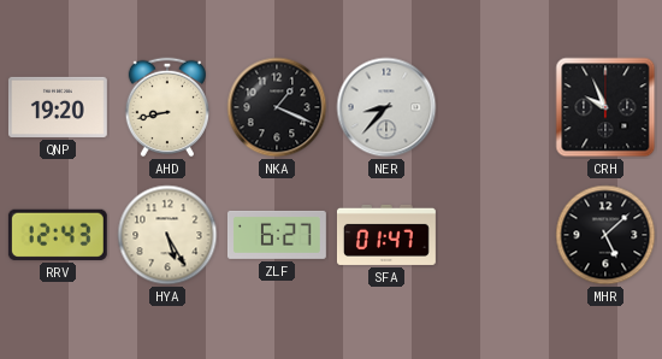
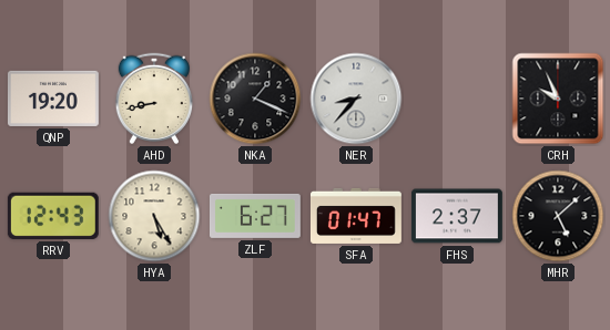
FHS: none -> 2:37 (457, 216)
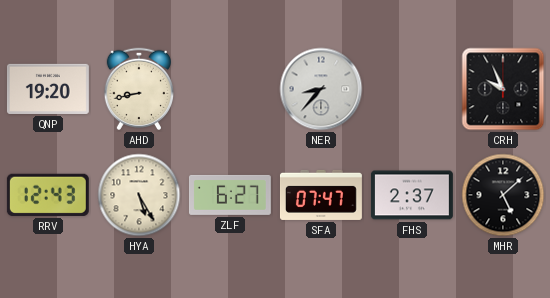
NKA: 1:19 -> none (255, 99)
SFA: 01:47 -> 07:47 (321, 195)
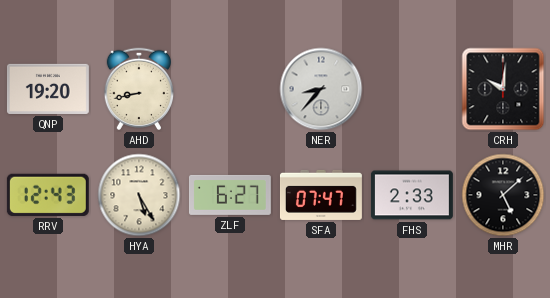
CRH: 9:56 -> 10:01 (503, 89)
FHS: 2:37 -> 2:33 (412, 195)
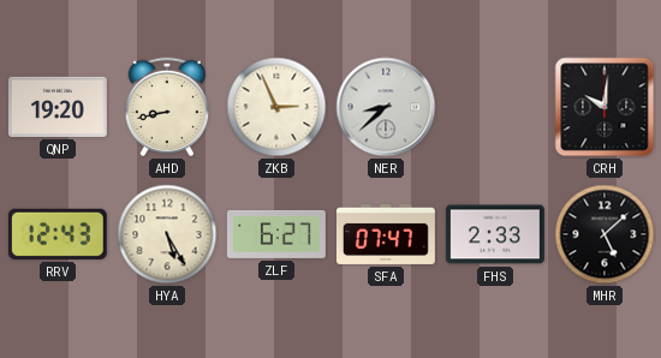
ZKB: none -> 2:56 (276, 107)
NER: 8:37 -> 8:38 (386, 107)
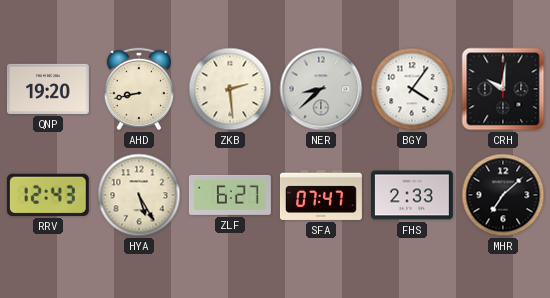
ZKB: 2:56 -> 2:29 (230, 89)
BGY: none -> 4:06 (412, 89)
MHR: 5:08 -> 7:08 (503, 195)
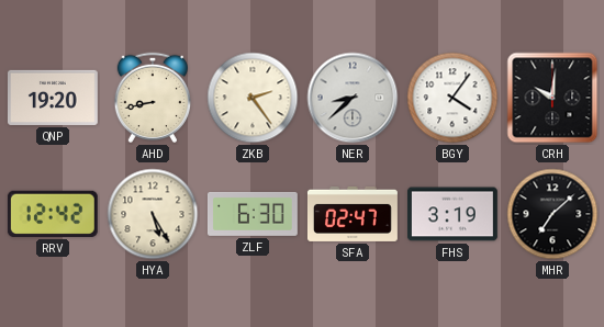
ZKB: 2:29 -> 2:24 (253, 98)
RRV: 12:43 -> 12:42 (53, 214)
ZLF: 6:27 -> 6:30 (253, 214)
SFA: 07:47 -> 02:47 (353, 214)
FHS: 2:33 -> 3:19 (452, 214)
